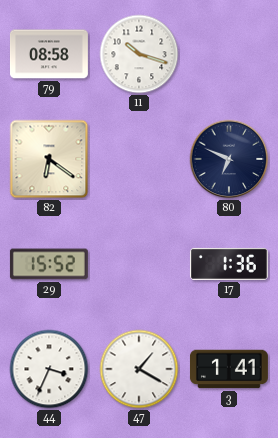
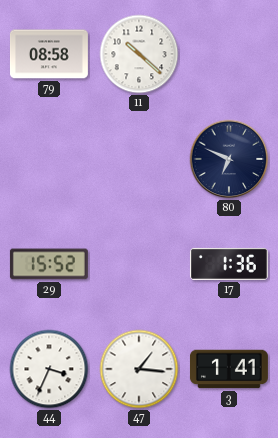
11: 10:18 -> 10:22 (139, 54)
82: 6:21 -> none (49, 159)
47: 1:20 -> 1:16 (139, 369)
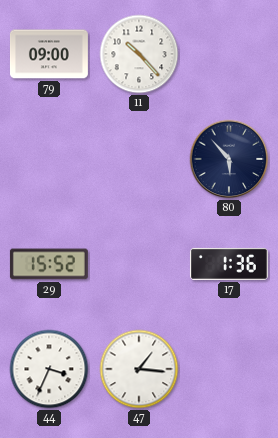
79: 08:58 -> 09:00 (49, 54)
11: 10:22 -> 10:23 (139, 54)
80: 6:49 -> 5:53 (229, 159)
3: 1:41 -> none (229, 369)
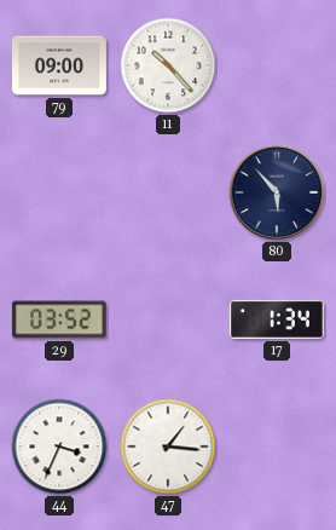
29: 15:52 -> 03:52 (59, 319)
17: 1:36 -> 1:34 (277, 319)
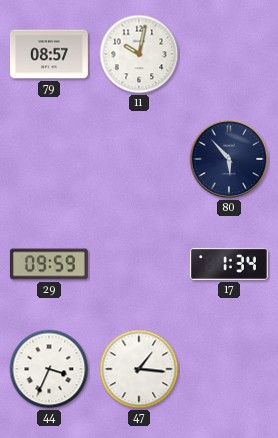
79: 09:00 -> 08:57 (49, 54)
11: 10:23 -> 10:02 (139, 54)
29: 03:52 -> 09:59 (49, 264)
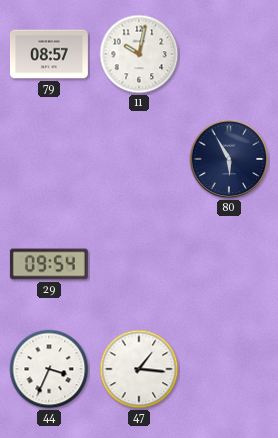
80: 5:53 -> 5:55 (229, 159)
29: 09:59 -> 09:54 (49, 264)
17: 1:34 -> none (229, 264)
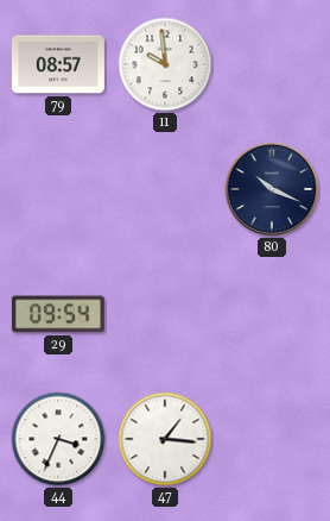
11: 10:02 -> 9:59 (165, 64)
80: 5:55 -> 10:19 (272, 189)
